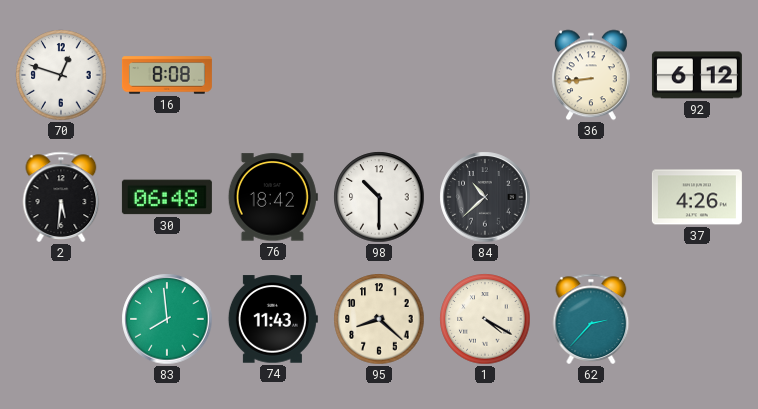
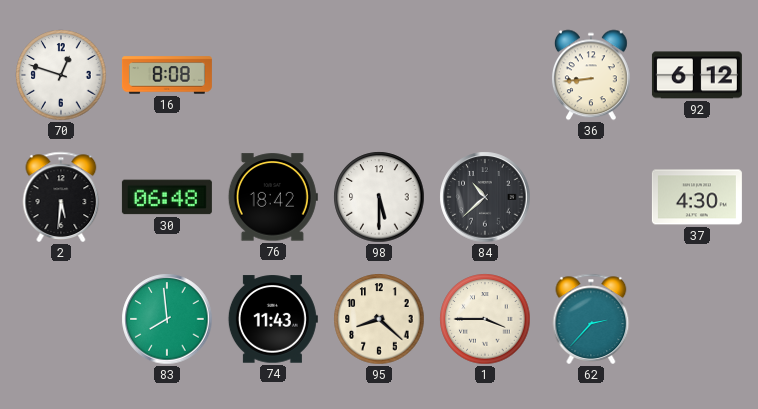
98: 10:30 -> 5:30 (379, 197)
37: 4:26 -> 4:30 (697, 197)
1: 4:20 -> 3:45 (485, 319)
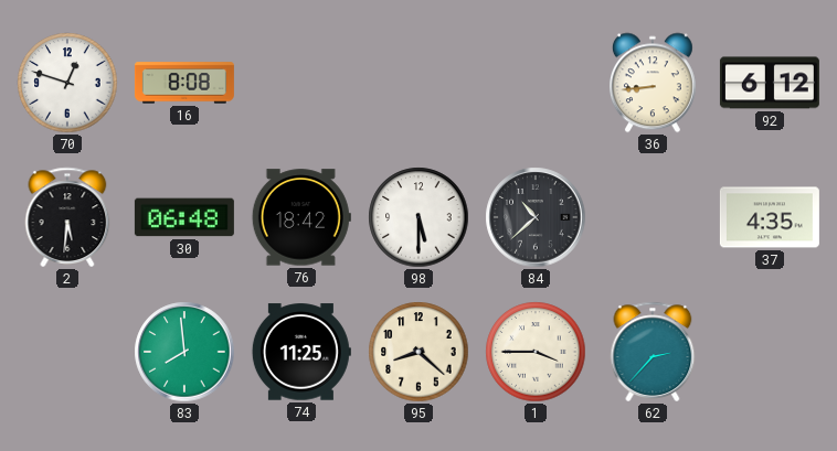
37: 4:30 -> 4:35 (770, 217)
74: 11:43 -> 11:25 (301, 352)
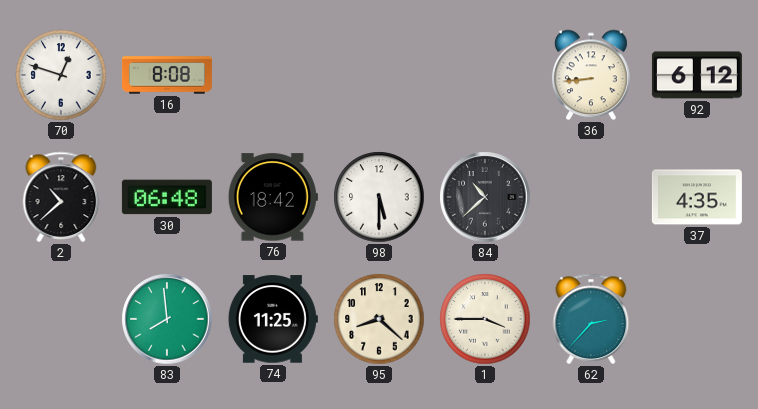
2: 5:31 -> 10:38 (61, 197)
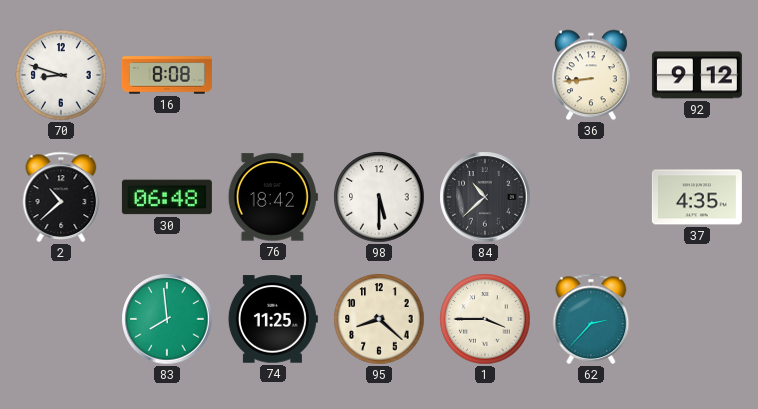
70: 12:48 -> 8:48 (61, 75)
92: 6:12 -> 9:12 (697, 75)
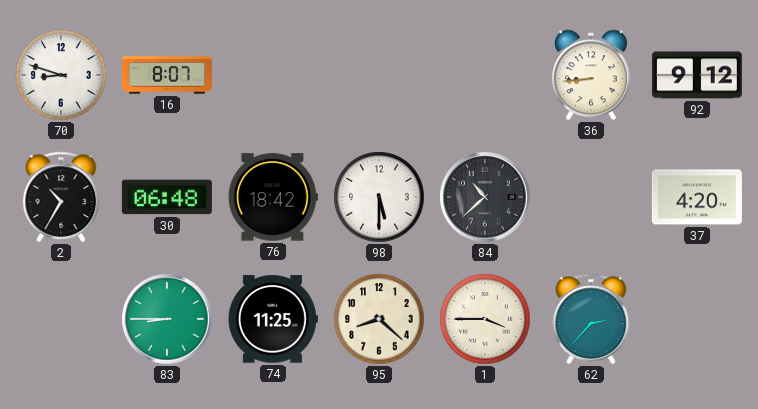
16: 8:08 -> 8:07 (167, 75)
2: 10:38 -> 10:35 (61, 197)
37: 4:35 -> 4:20 (697, 197)
83: 7:59 -> 8:45 (167, 319)
